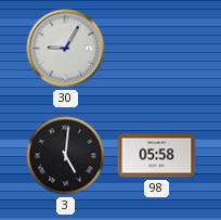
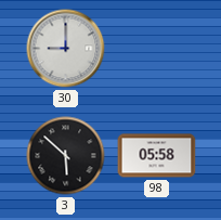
30: 9:05 -> 9:00 (66, 49)
3: 5:01 -> 5:52 (66, 156)
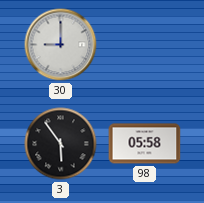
3: 5:52 -> 5:54 (61, 144)
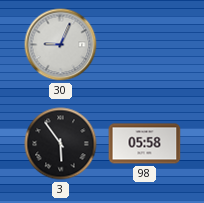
30: 9:00 -> 9:04 (61, 45)
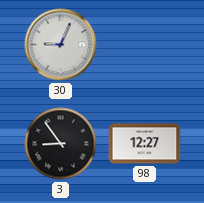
3: 5:54 -> 8:54 (61, 144)
98: 05:58 -> 12:27 (145, 144)
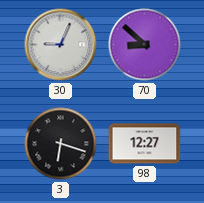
70: none -> 8:52 (145, 45)
3: 8:54 -> 6:18 (61, 144)
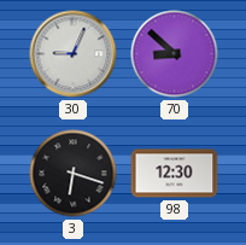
98: 12:27 -> 12:30 (175, 174)
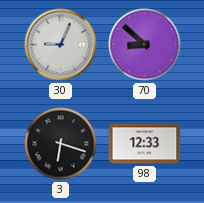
98: 12:30 -> 12:33 (145, 144)
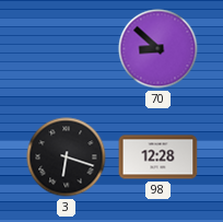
30: 9:04 -> none (61, 45)
98: 12:33 -> 12:28 (159, 157)
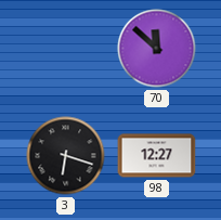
70: 8:52 -> 11:52 (157, 49)
98: 12:28 -> 12:27 (157, 156)
